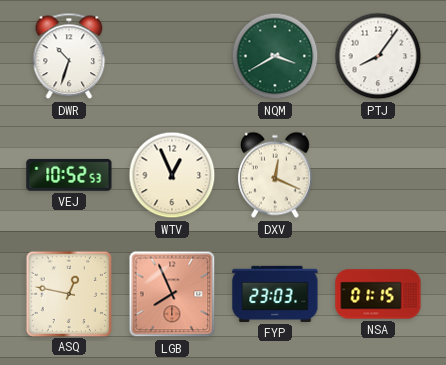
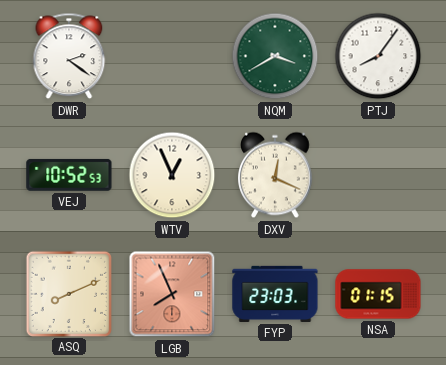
DWR: 10:33 -> 2:21 (69, 56)
ASQ: 12:47 -> 8:11 (68, 293)
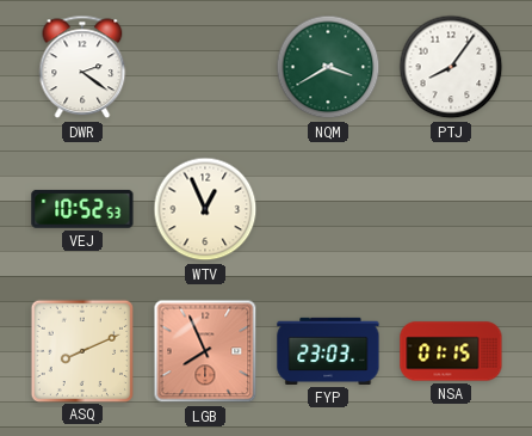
DXV: 12:19 -> none (276, 175)
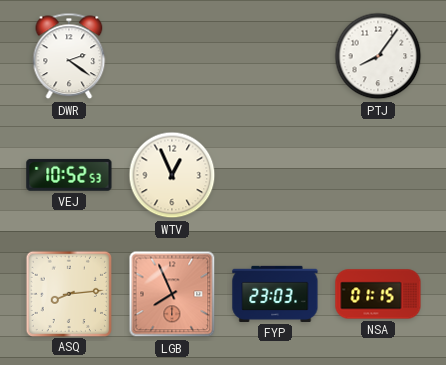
NQM: 3:40 -> none (328, 67)
ASQ: 8:11 -> 8:14 (68, 293)
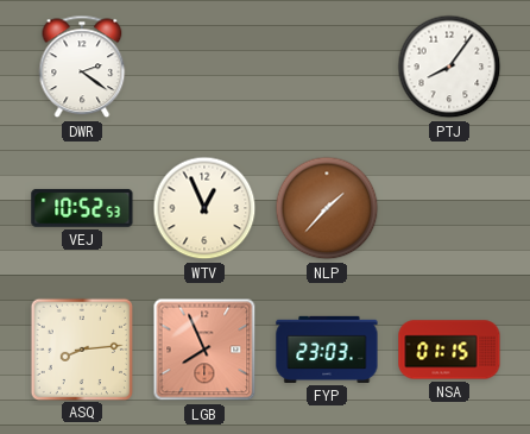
NLP: none -> 1:37 (327, 208)
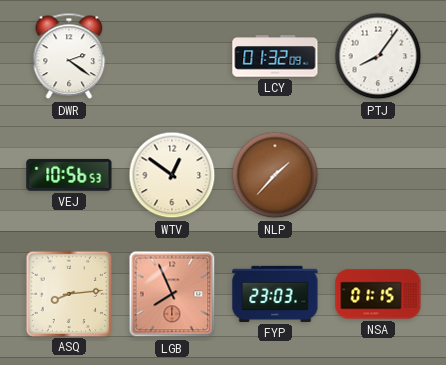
LCY: none -> 01:32 (275, 56)
VEJ: 10:52 -> 10:56 (69, 175)
WTV: 12:56 -> 12:51 (172, 175)
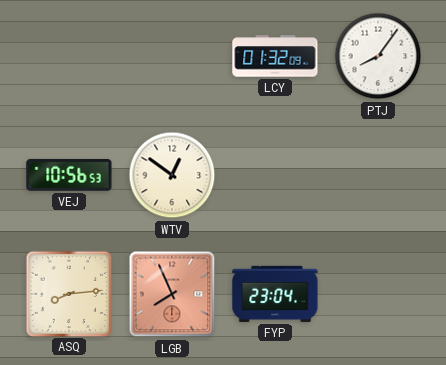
DWR: 2:21 -> none (69, 56)
NLP: 1:37 -> none (275, 175)
FYP: 23:03 -> 23:04 (275, 294)
NSA: 01:15 -> none (378, 294)
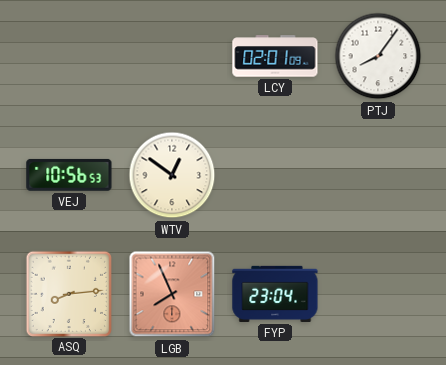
LCY: 01:32 -> 02:01 (275, 56)
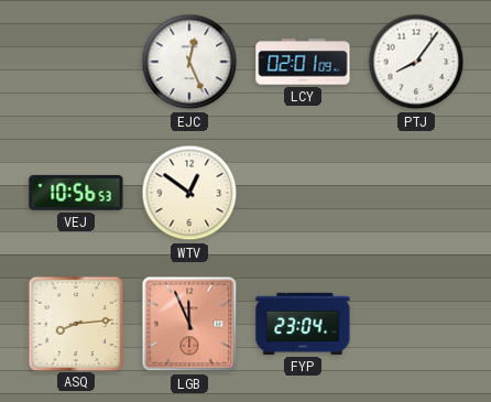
EJC: none -> 12:26 (189, 62)
LGB: 7:56 -> 11:56 (189, 324)
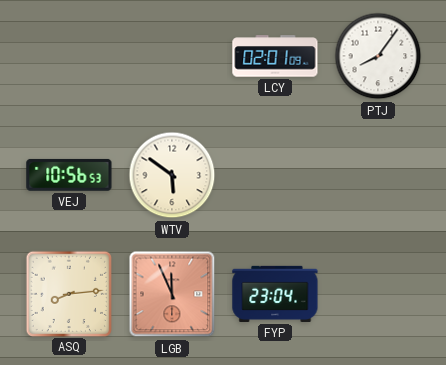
EJC: 12:26 -> none (189, 62)
WTV: 12:51 -> 5:51 (172, 175)
